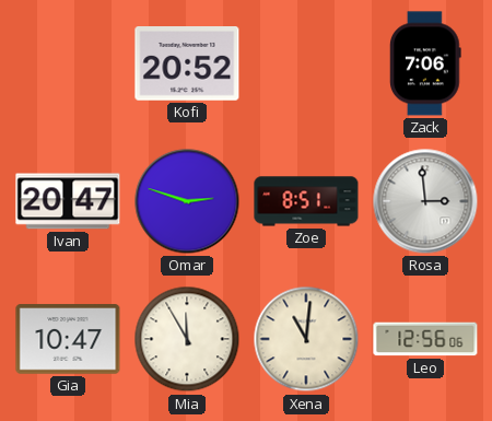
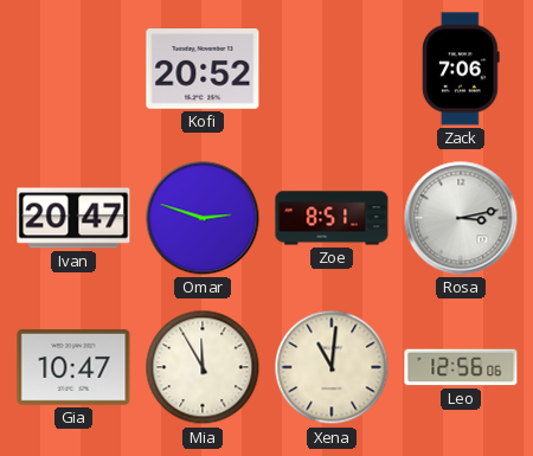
Rosa: 2:59 -> 3:13 (461, 218)
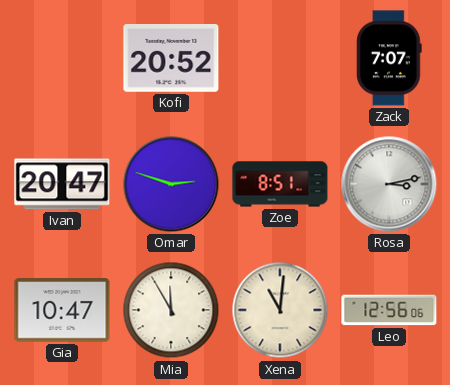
Zack: 7:06 -> 7:07 (390, 58)
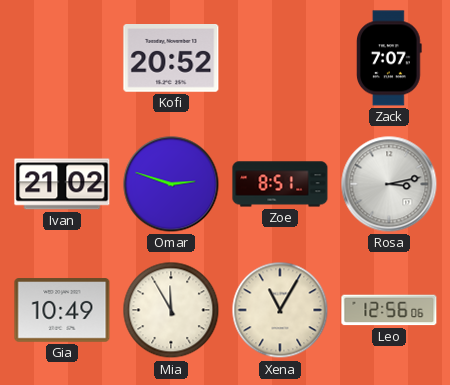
Ivan: 20:47 -> 21:02 (62, 184)
Gia: 10:47 -> 10:49 (62, 310)
Xena: 11:01 -> 11:05 (280, 310)
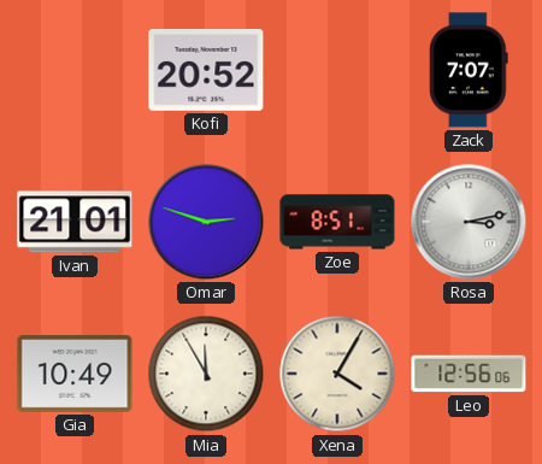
Ivan: 21:02 -> 21:01 (75, 222)
Xena: 11:05 -> 4:05 (337, 374)
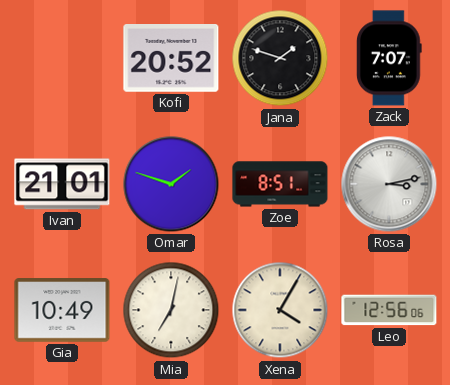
Jana: none -> 1:48 (280, 58)
Omar: 2:48 -> 1:48 (171, 184)
Mia: 11:55 -> 7:02 (171, 310)
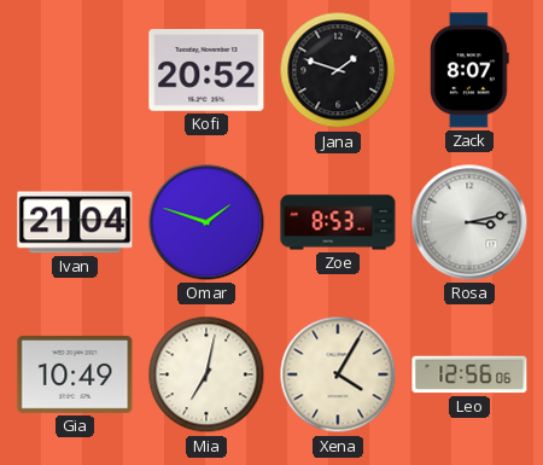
Zack: 7:07 -> 8:07 (471, 70)
Ivan: 21:01 -> 21:04 (75, 222)
Zoe: 8:51 -> 8:53 (338, 222)
